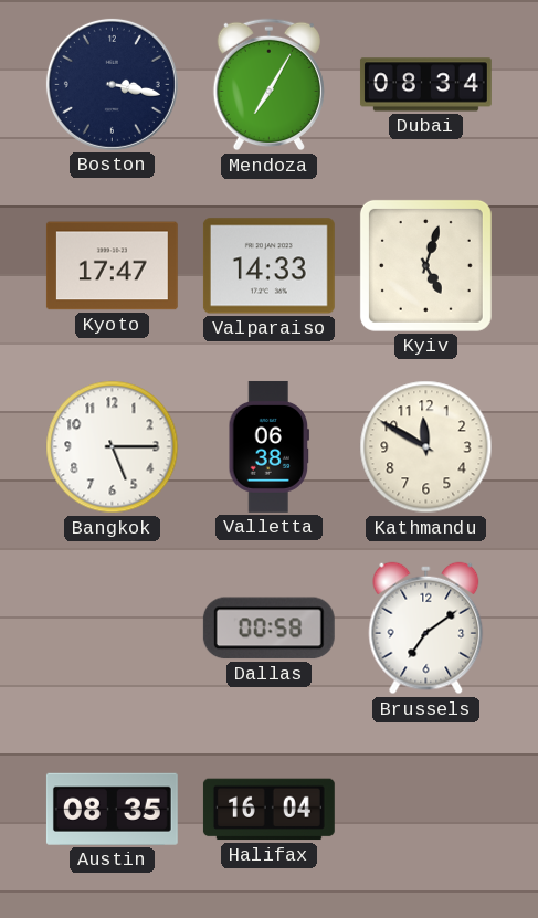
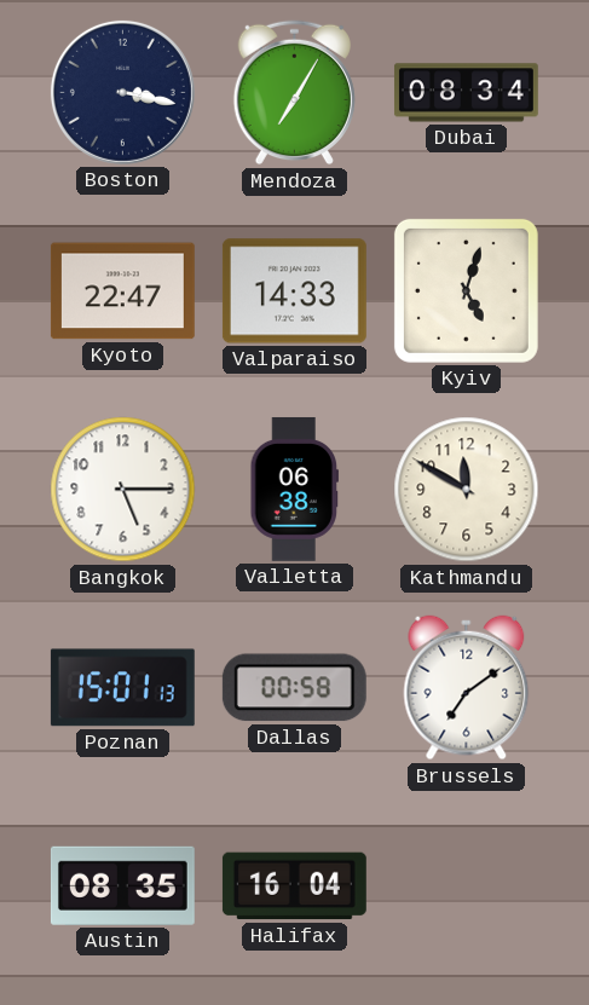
Kyoto: 17:47 -> 22:47 (122, 291)
Poznan: none -> 15:01 (122, 688)
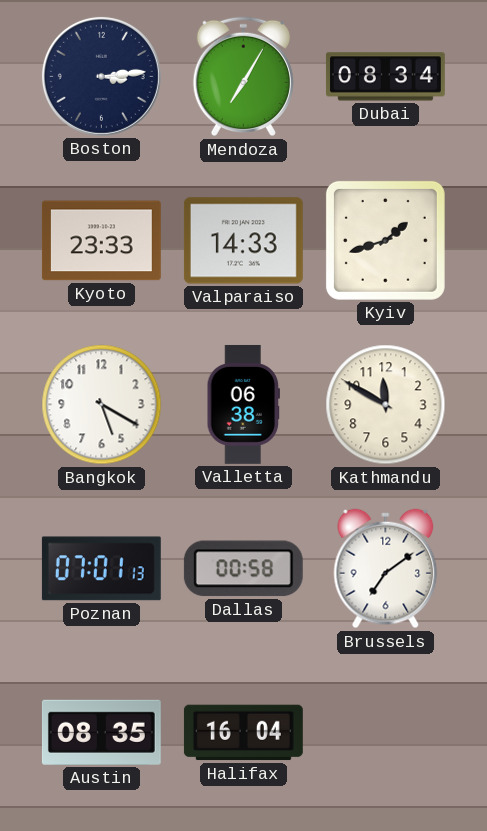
Boston: 3:17 -> 3:14 (101, 76)
Kyoto: 22:47 -> 23:33 (101, 241)
Kyiv: 5:03 -> 1:42 (385, 240)
Bangkok: 5:15 -> 5:20 (102, 405)
Poznan: 15:01 -> 07:01 (101, 569)
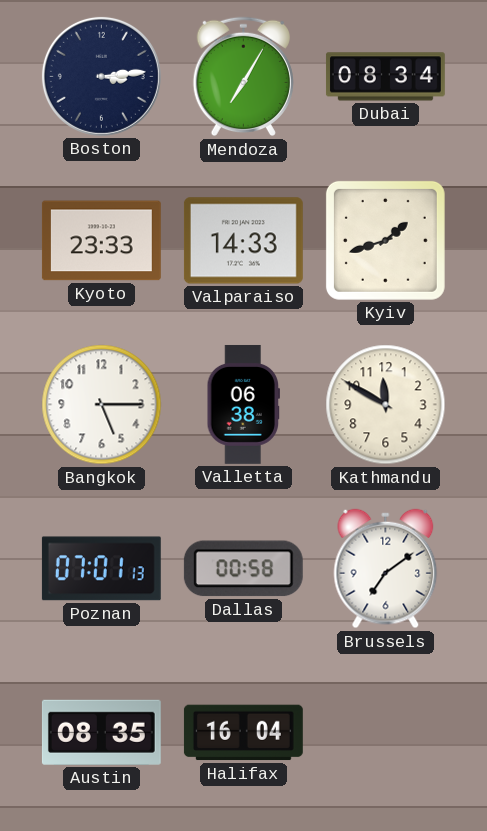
Bangkok: 5:20 -> 5:15 (102, 405)
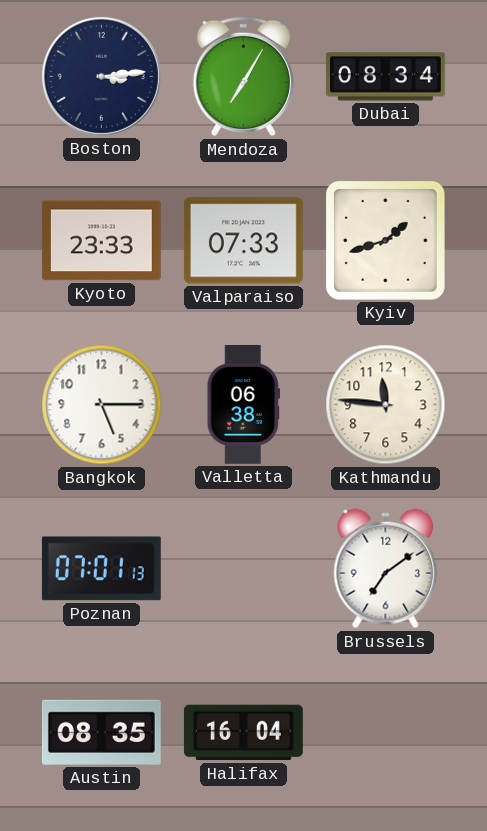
Valparaiso: 14:33 -> 07:33 (243, 241)
Kathmandu: 11:50 -> 11:46 (386, 405)
Dallas: 00:58 -> none (243, 569)
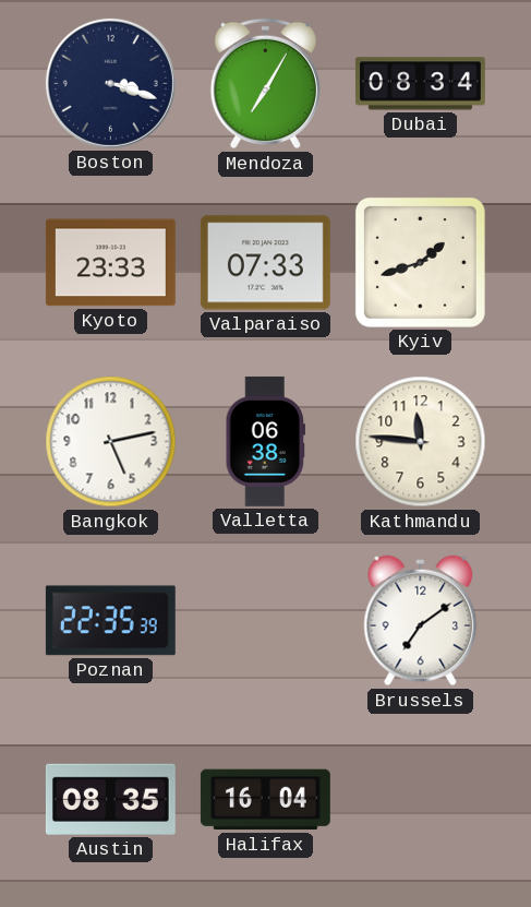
Boston: 3:14 -> 3:18 (110, 83)
Bangkok: 5:15 -> 5:13 (111, 442)
Poznan: 07:01 -> 22:35 (110, 621)
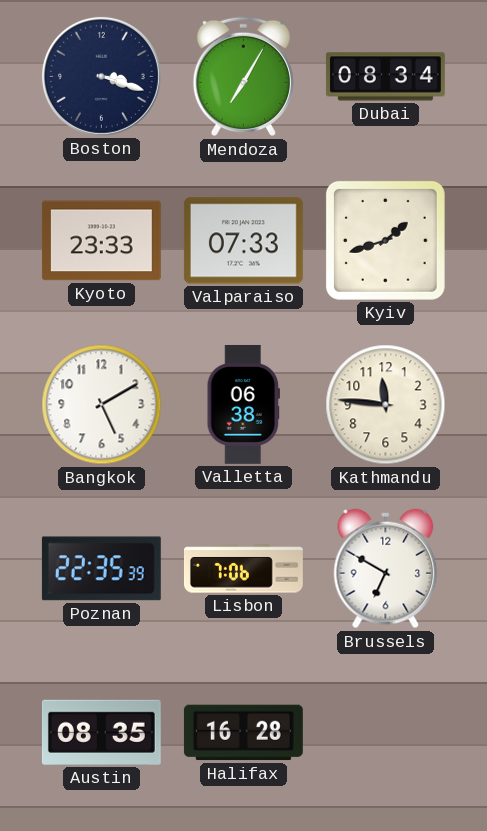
Bangkok: 5:13 -> 5:10 (102, 405)
Lisbon: none -> 7:06 (243, 569)
Brussels: 7:09 -> 6:50 (386, 569)
Halifax: 16:04 -> 16:28 (243, 733)
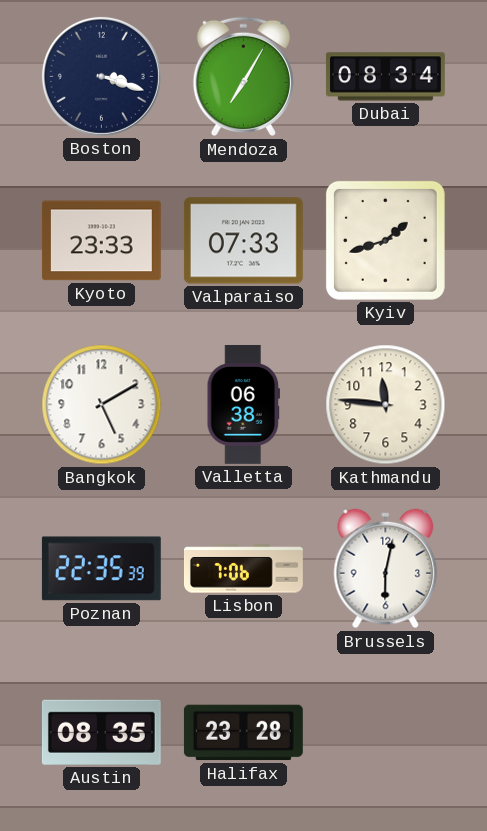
Brussels: 6:50 -> 6:02 (386, 569)
Halifax: 16:28 -> 23:28 (243, 733)
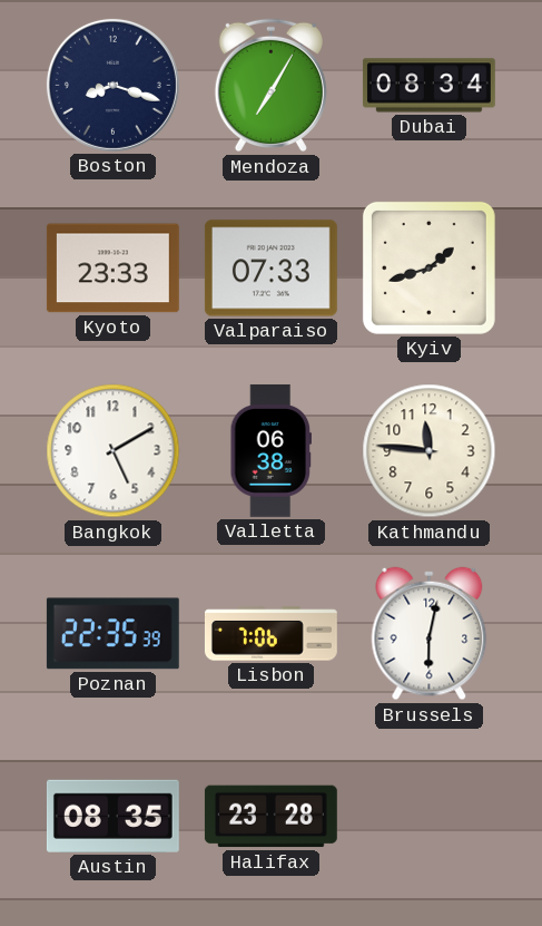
Boston: 3:18 -> 8:18 (112, 85)
